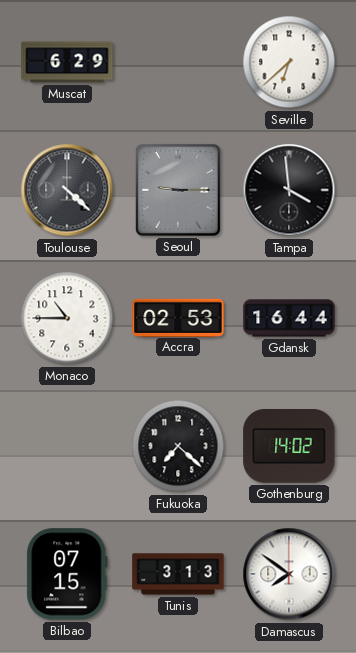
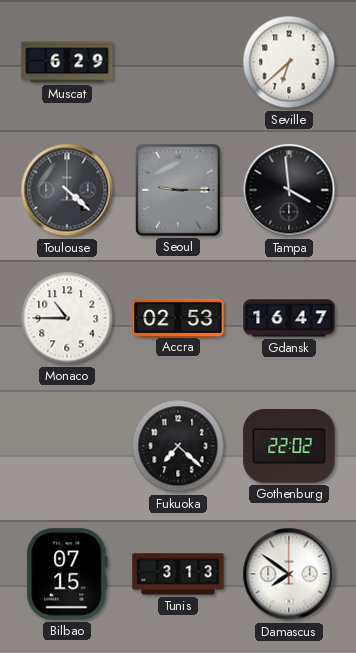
Gdansk: 16:44 -> 16:47 (289, 318)
Gothenburg: 14:02 -> 22:02 (289, 447)
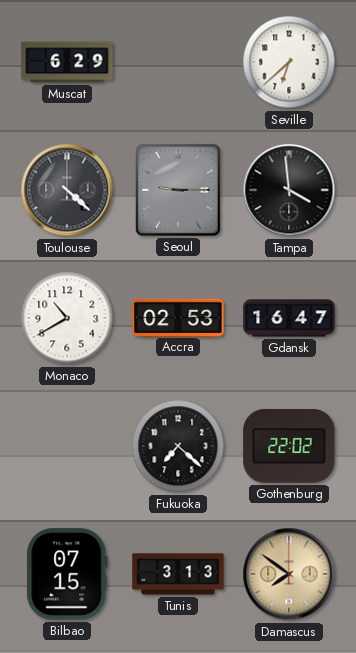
Monaco: 10:45 -> 10:40 (67, 318)
Damascus dial: white -> champagne (289, 574)
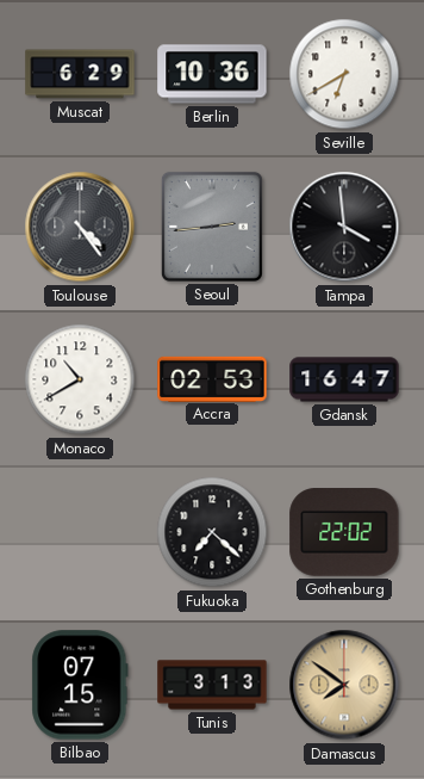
Berlin: none -> 10:36 (212, 74)
Seville: 6:38 -> 6:40 (344, 74)
Toulouse: 4:22 -> 4:24 (80, 227)
Seoul: 9:15 -> 2:44 (212, 227)
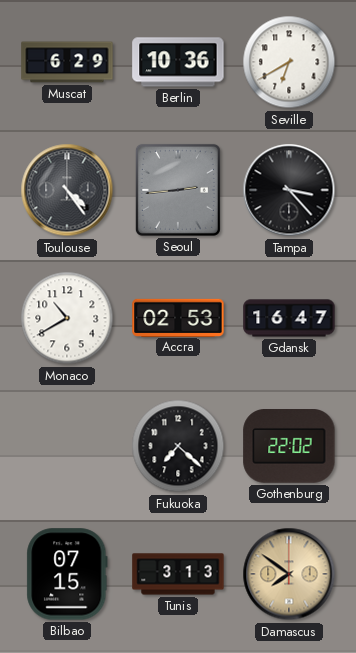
Tampa: 3:59 -> 3:23 (289, 190)
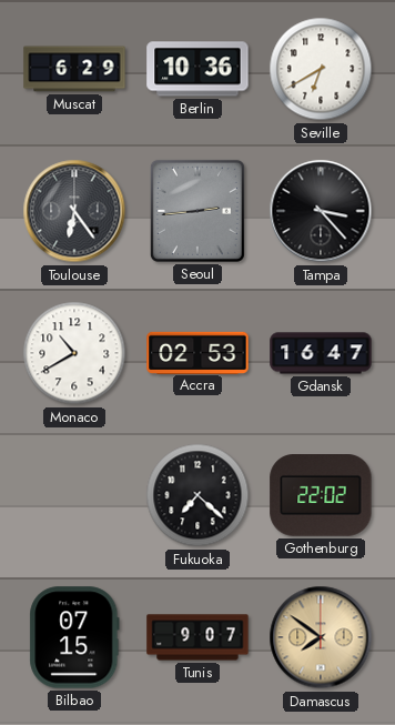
Toulouse: 4:24 -> 6:24 (74, 211)
Tunis: 3:13 -> 9:07 (197, 637)
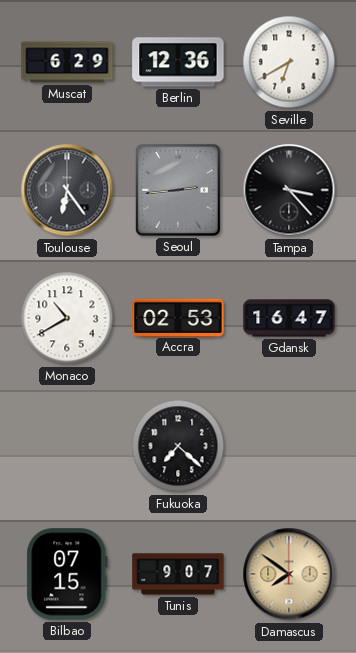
Berlin: 10:36 -> 12:36 (178, 62)
Gothenburg: 22:02 -> none (321, 496)
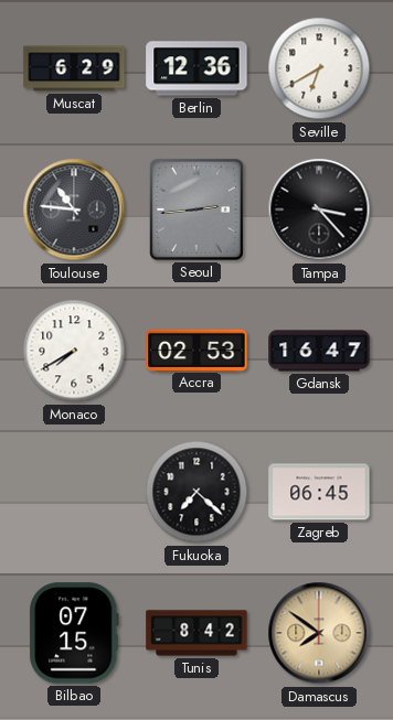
Toulouse: 6:24 -> 10:46 (74, 209)
Monaco: 10:40 -> 7:40 (74, 351)
Zagreb: none -> 06:45 (319, 492)
Tunis: 9:07 -> 8:42 (197, 633)
